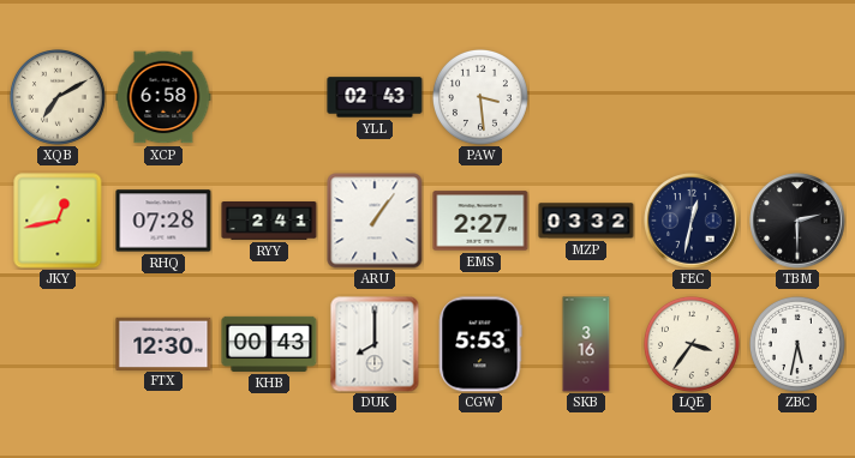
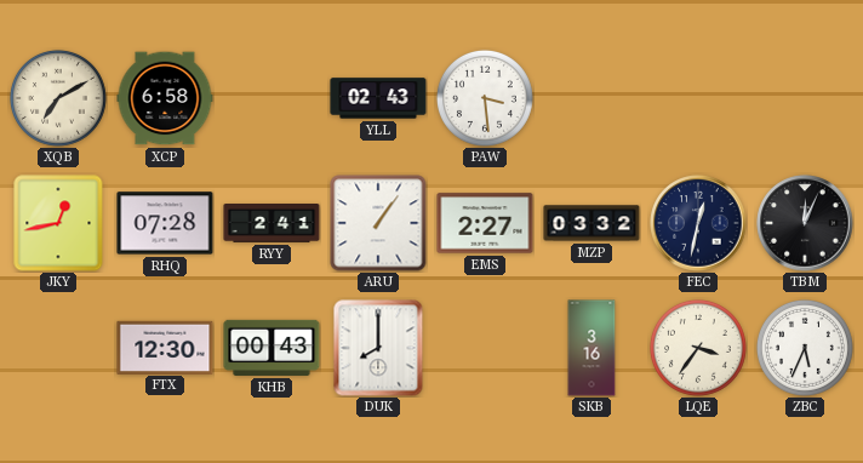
TBM: 2:30 -> 12:04 (805, 223)
CGW: 5:53 -> none (480, 344)
ZBC: 5:32 -> 5:34 (805, 348)
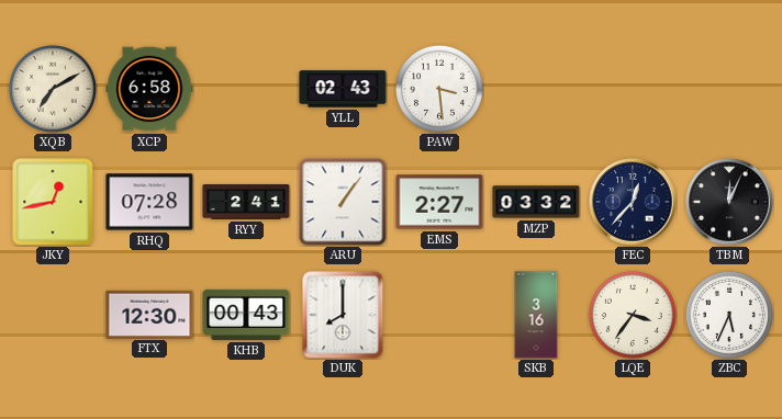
FEC: 12:32 -> 12:37 (633, 202)
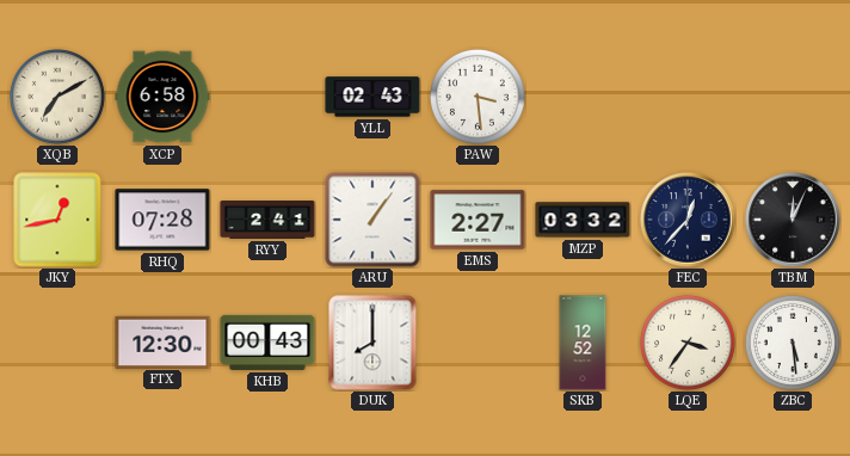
SKB: 3:16 -> 12:52 (583, 343)
ZBC: 5:34 -> 5:29 (793, 343)
